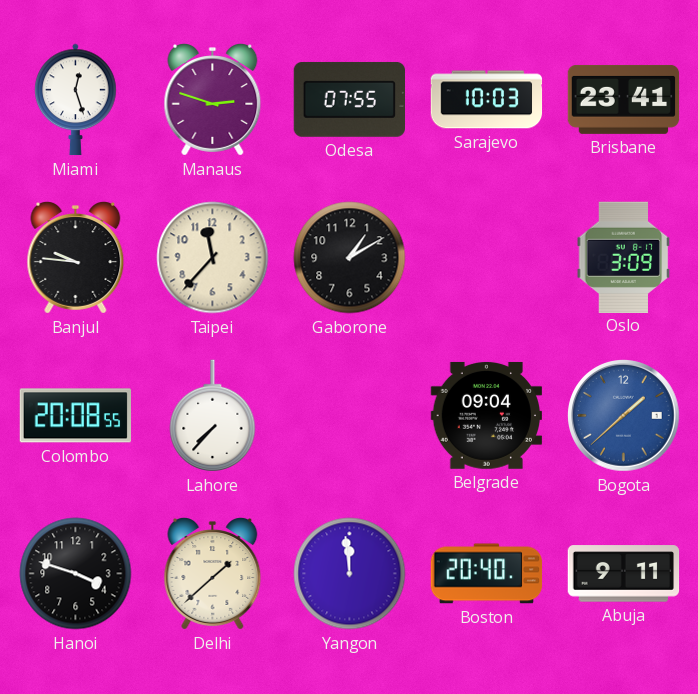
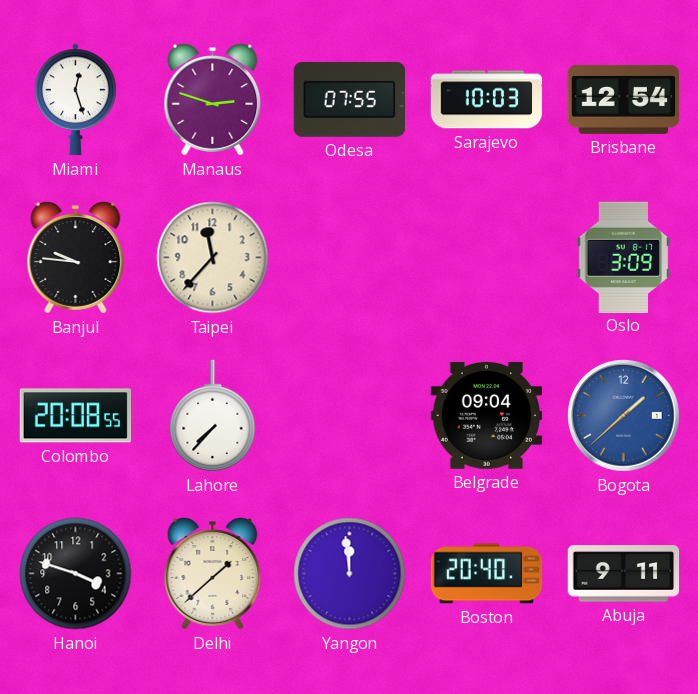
Brisbane: 23:41 -> 12:54 (624, 99)
Gaborone: 1:10 -> none (350, 258)
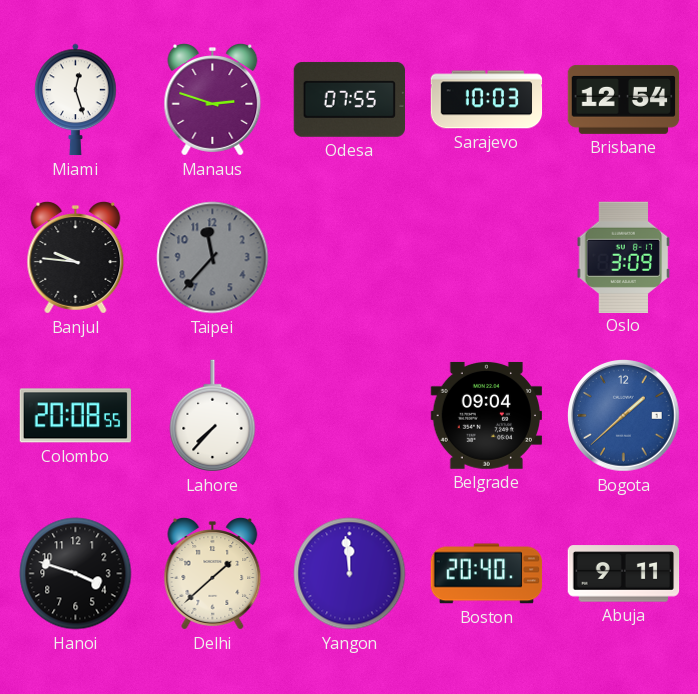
Taipei dial: cream -> grey (213, 258)
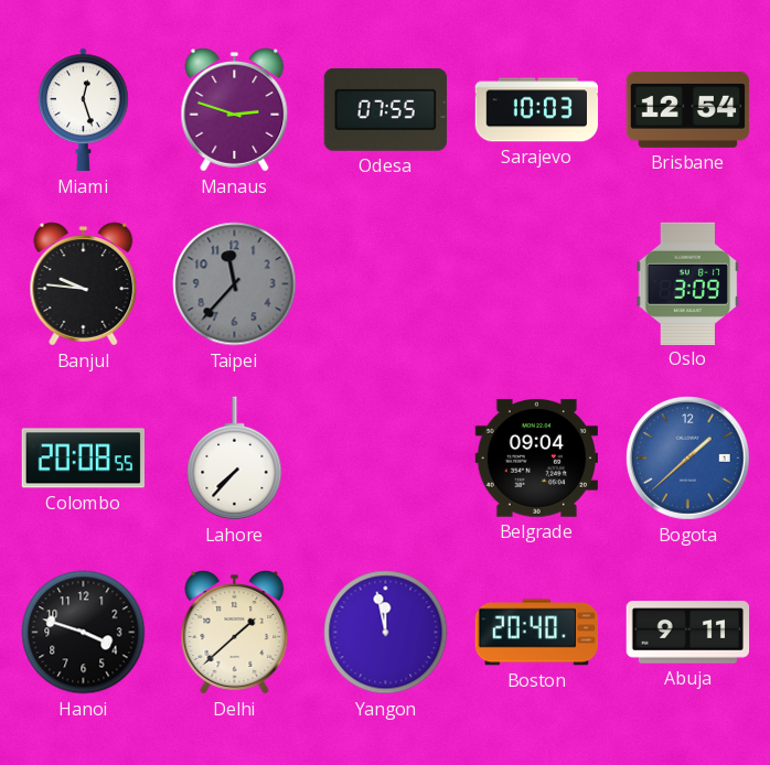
Yangon: 11:59 -> 11:58 (386, 633)
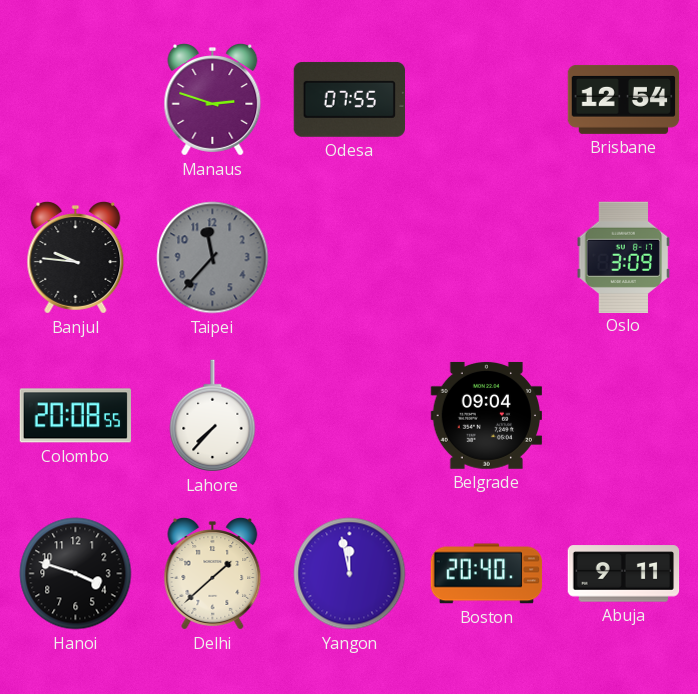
Miami: 12:27 -> none (84, 110)
Sarajevo: 10:03 -> none (537, 110)
Bogota: 1:38 -> none (688, 459)
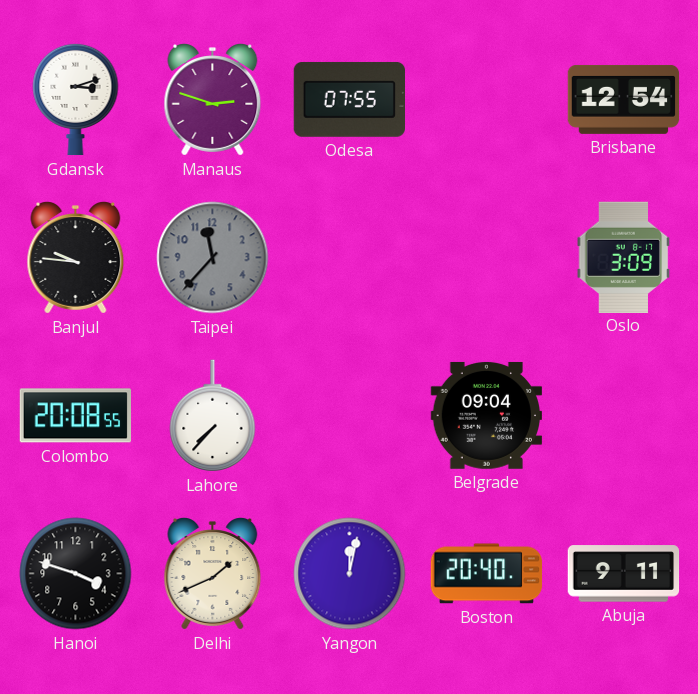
Gdansk: none -> 3:12 (76, 99)
Delhi: 1:38 -> 1:41 (213, 574)
Yangon: 11:58 -> 12:02 (350, 574)
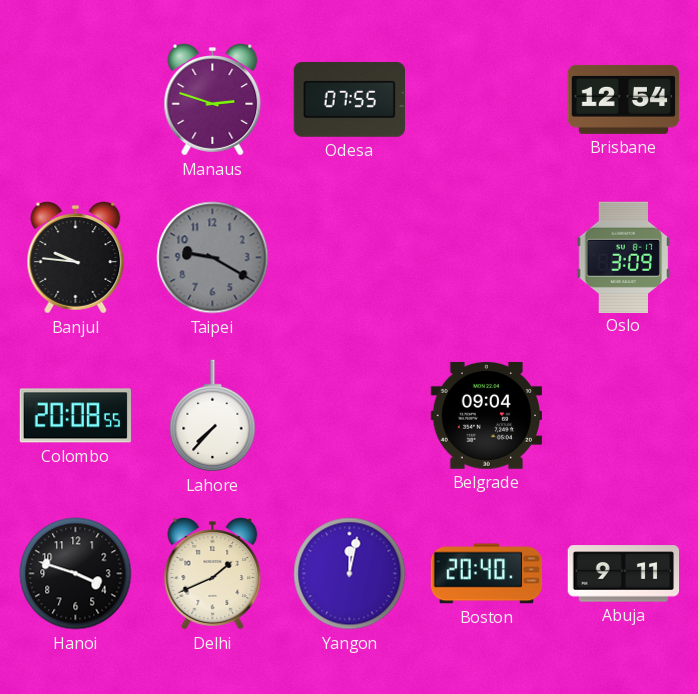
Gdansk: 3:12 -> none (76, 99)
Taipei: 11:37 -> 9:20 (213, 258)
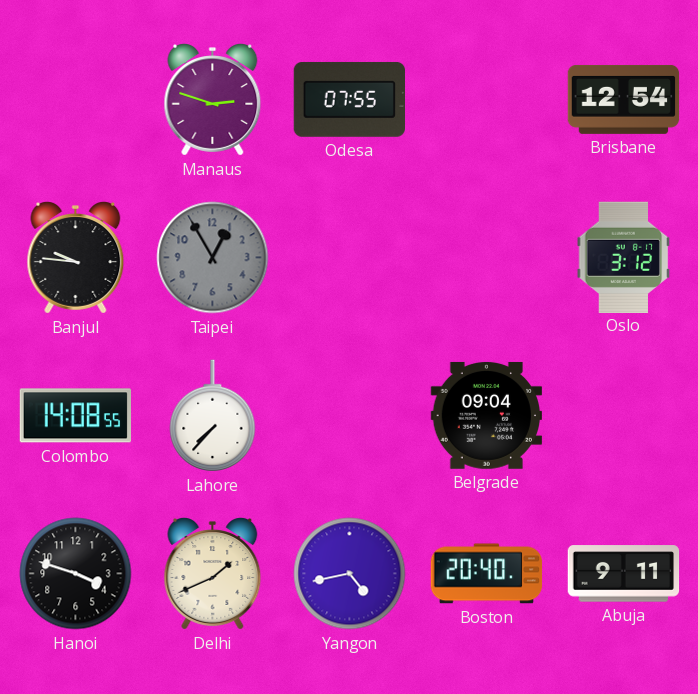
Taipei: 9:20 -> 12:55 (213, 258)
Oslo: 3:09 -> 3:12 (624, 257)
Colombo: 20:08 -> 14:08 (75, 416)
Yangon: 12:02 -> 4:43 (350, 574)
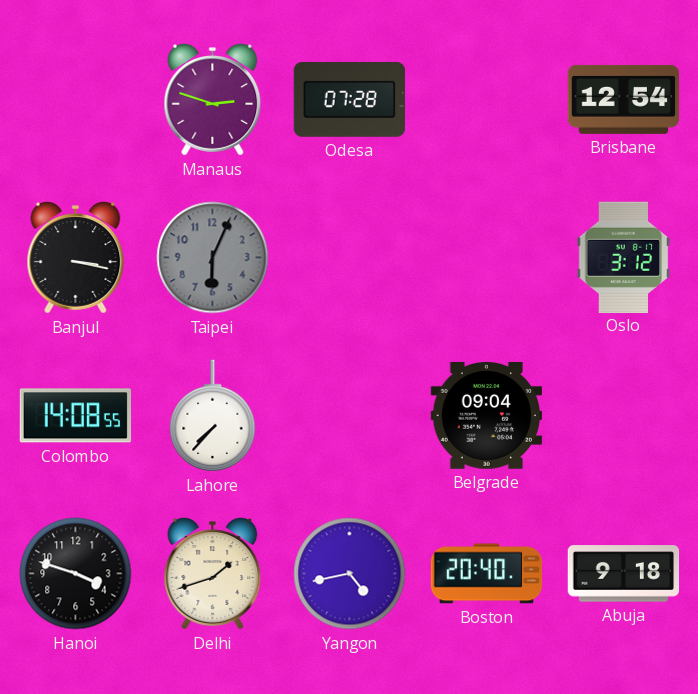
Odesa: 07:55 -> 07:28 (349, 99)
Banjul: 9:46 -> 3:17 (76, 258)
Taipei: 12:55 -> 6:04 (213, 258)
Delhi: 1:41 -> 1:42 (213, 574)
Abuja: 9:11 -> 9:18 (624, 574)
